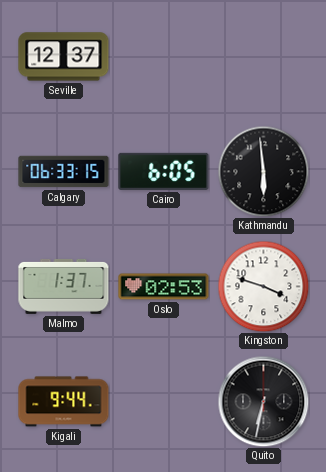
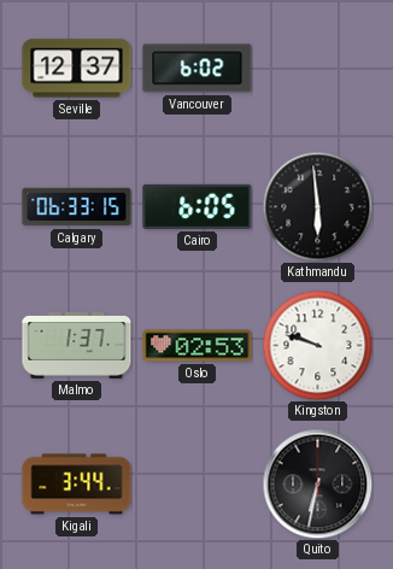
Vancouver: none -> 6:02 (198, 69)
Kingston: 3:48 -> 9:48 (317, 345)
Kigali: 9:44 -> 3:44 (77, 485)
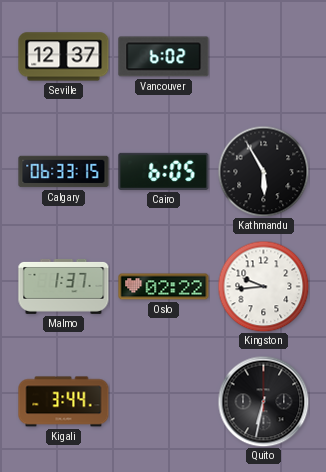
Kathmandu: 5:59 -> 5:55 (263, 171)
Oslo: 02:53 -> 02:22 (164, 287)
Kingston: 9:48 -> 9:44 (263, 286)
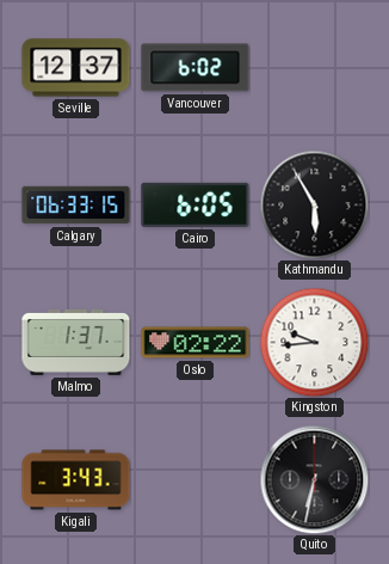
Kigali: 3:44 -> 3:43 (76, 480)
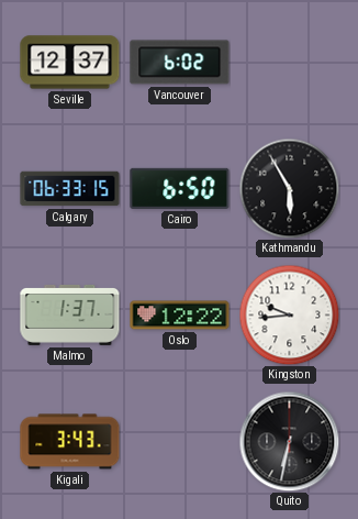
Cairo: 6:05 -> 6:50 (180, 188)
Oslo: 02:22 -> 12:22 (180, 316)
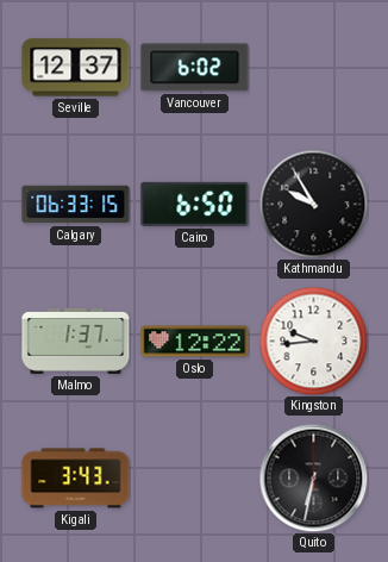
Kathmandu: 5:55 -> 9:55 (313, 204)
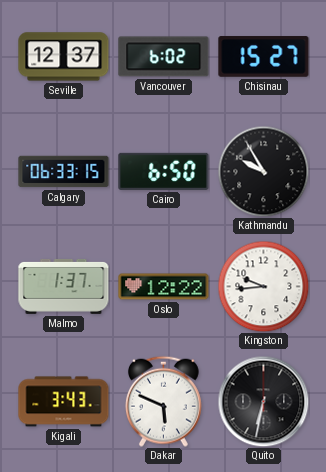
Chisinau: none -> 15:27 (264, 57)
Dakar: none -> 5:49 (163, 401)
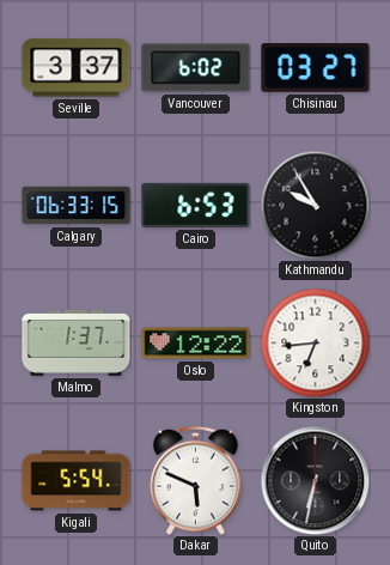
Seville: 12:37 -> 3:37 (77, 68)
Chisinau: 15:27 -> 03:27 (316, 68)
Cairo: 6:50 -> 6:53 (196, 205)
Kingston: 9:44 -> 6:44 (315, 342)
Kigali: 3:43 -> 5:54 (77, 481)
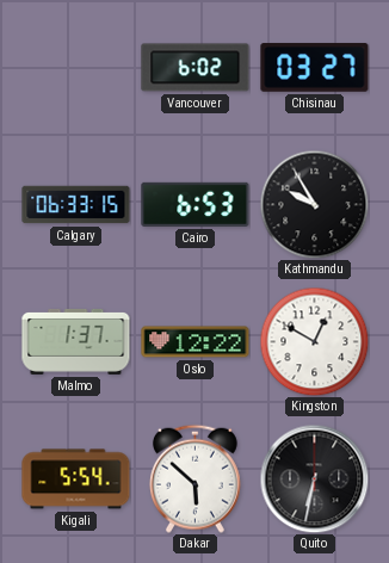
Seville: 3:37 -> none (77, 68)
Kingston: 6:44 -> 12:50 (314, 341)
Dakar: 5:49 -> 5:52 (194, 478)
